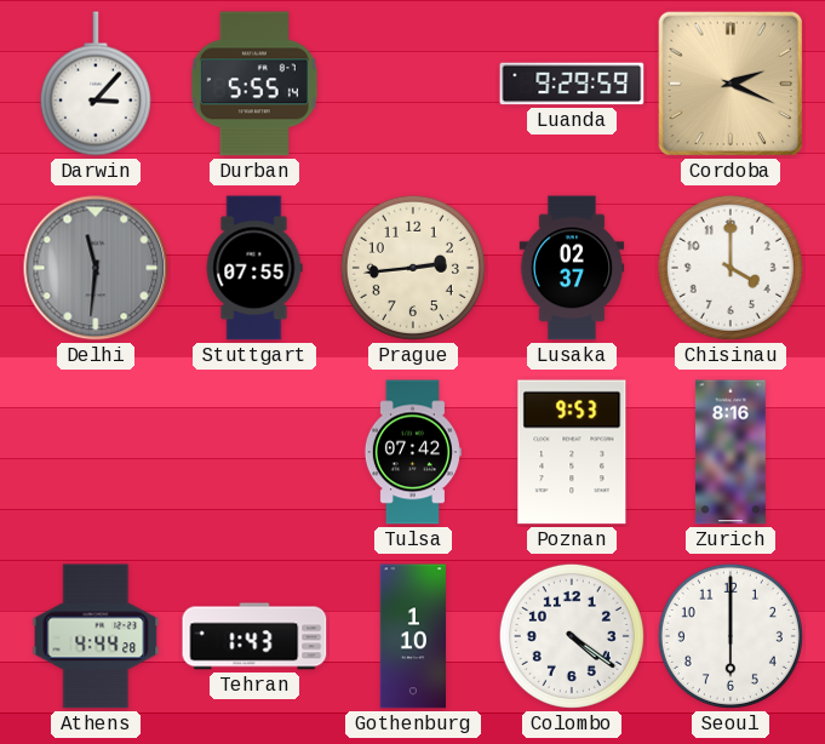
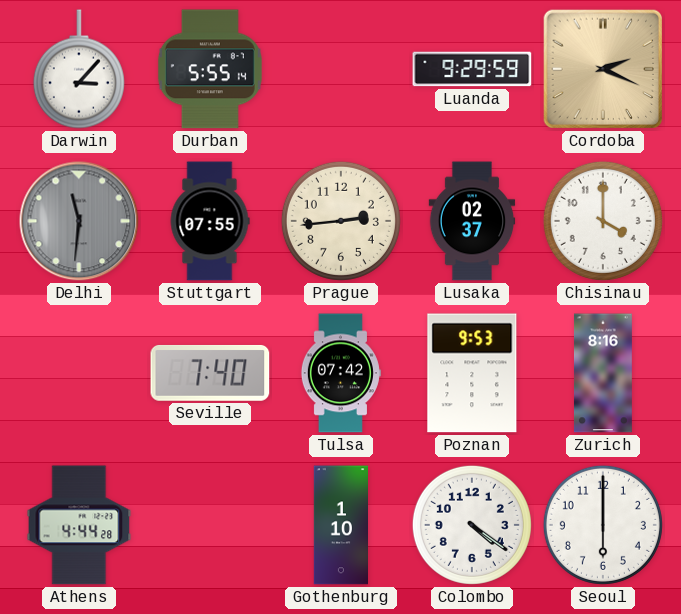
Seville: none -> 7:40 (210, 373)
Tehran: 1:43 -> none (254, 636)
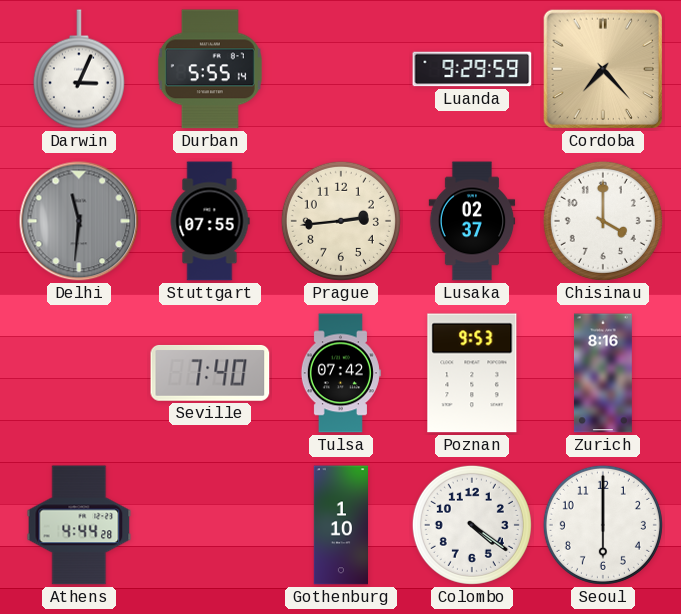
Darwin: 3:07 -> 3:04 (79, 69)
Cordoba: 2:19 -> 7:23 (603, 69)
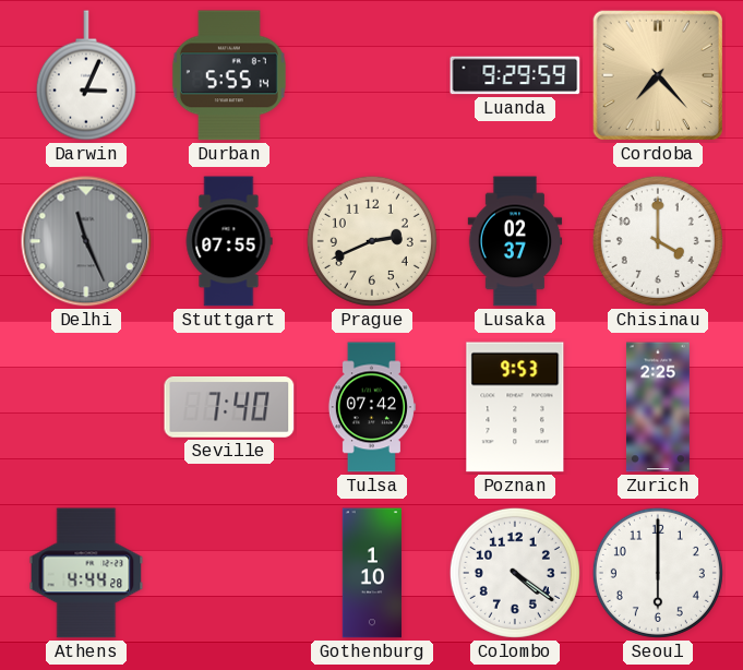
Delhi: 11:31 -> 11:26 (86, 241)
Prague: 2:44 -> 2:41 (372, 241)
Zurich: 8:16 -> 2:25 (658, 407)
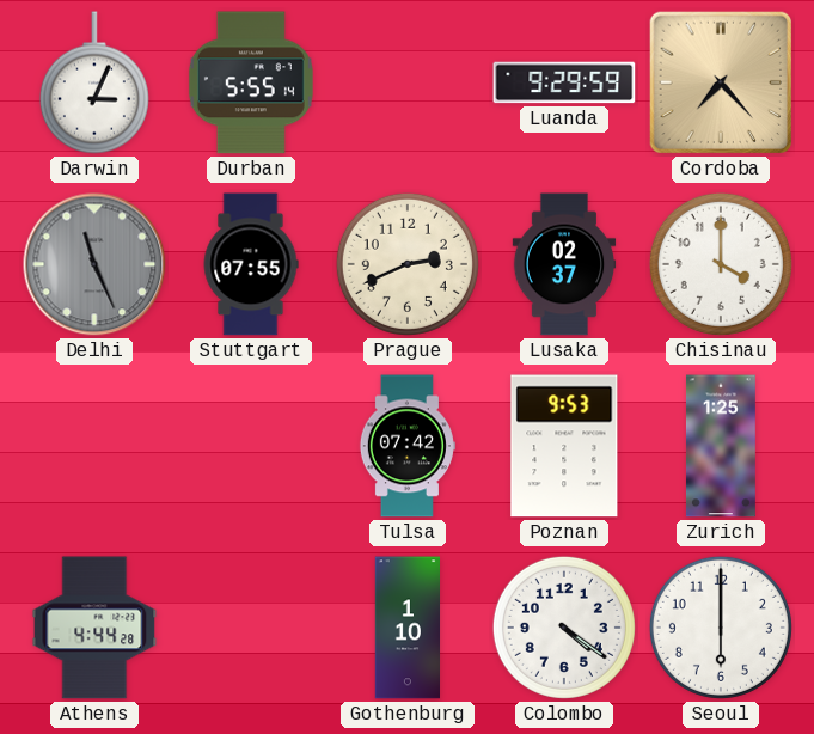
Seville: 7:40 -> none (229, 407)
Zurich: 2:25 -> 1:25 (721, 446)
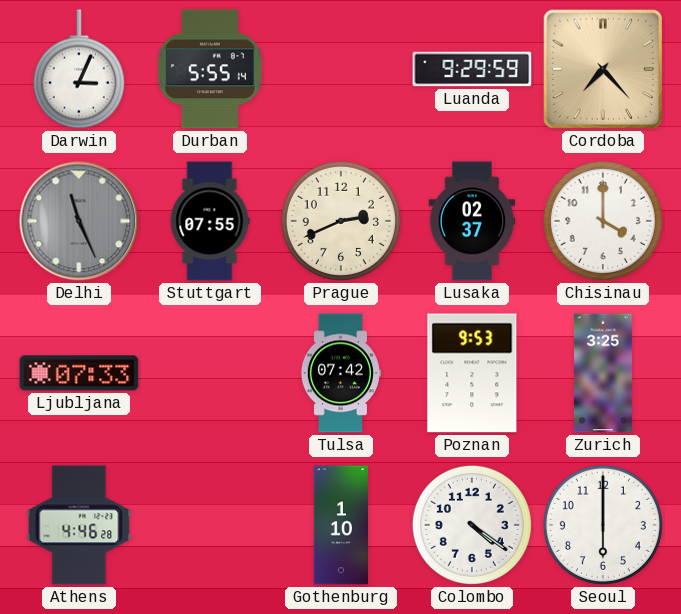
Ljubljana: none -> 07:33 (79, 373)
Zurich: 1:25 -> 3:25 (603, 373)
Athens: 4:44 -> 4:46 (79, 525)
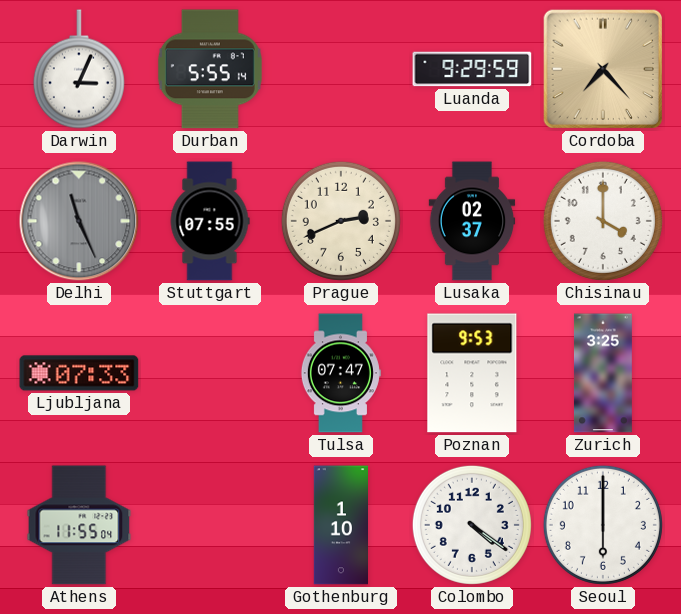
Tulsa: 07:42 -> 07:47 (340, 373)
Athens: 4:46 -> 11:55 (79, 525)
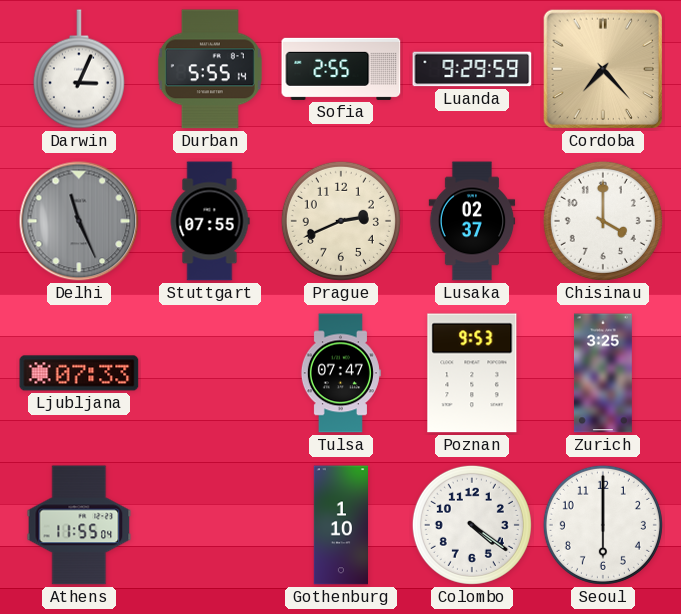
Sofia: none -> 2:55 (341, 69)
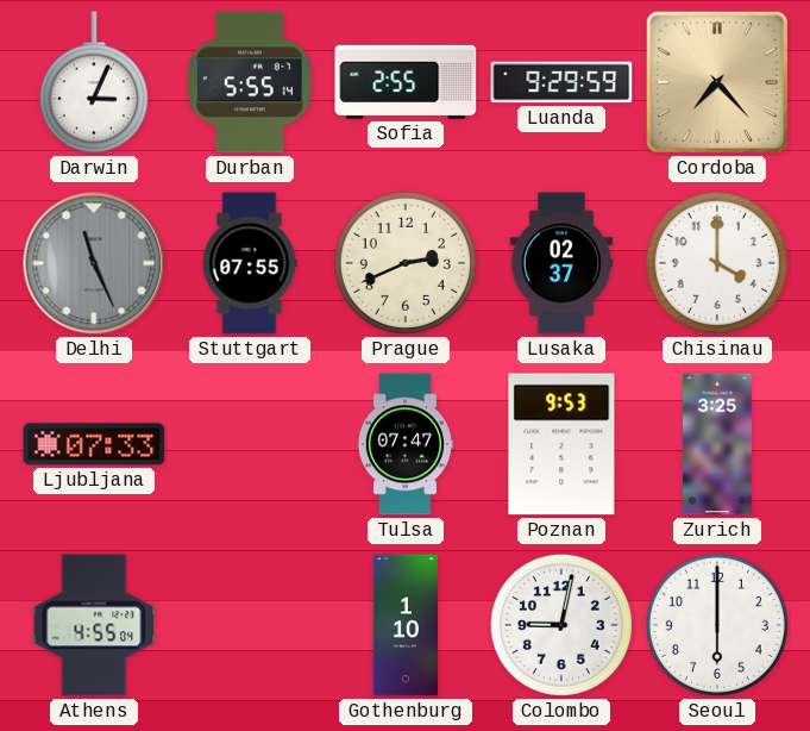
Athens: 11:55 -> 4:55 (94, 625)
Colombo: 4:21 -> 9:02 (561, 625)
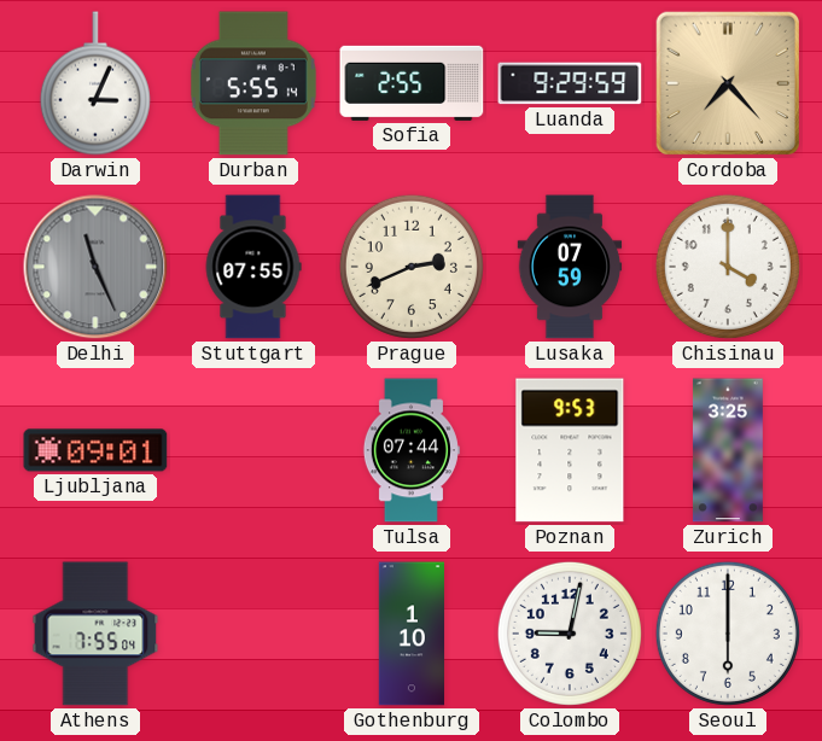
Lusaka: 02:37 -> 07:59 (570, 267)
Ljubljana: 07:33 -> 09:01 (95, 450)
Tulsa: 07:47 -> 07:44 (410, 450)
Athens: 4:55 -> 7:55 (95, 634)
